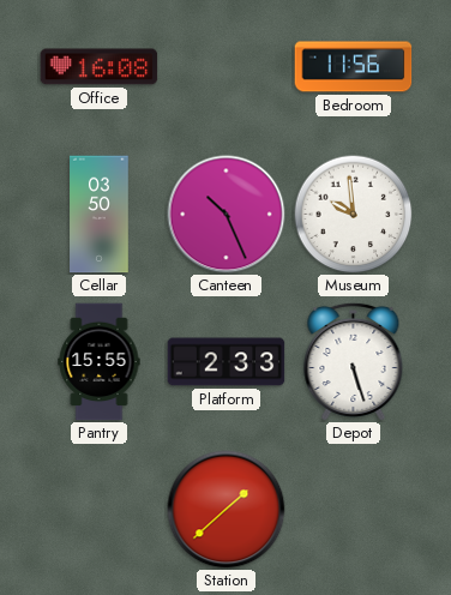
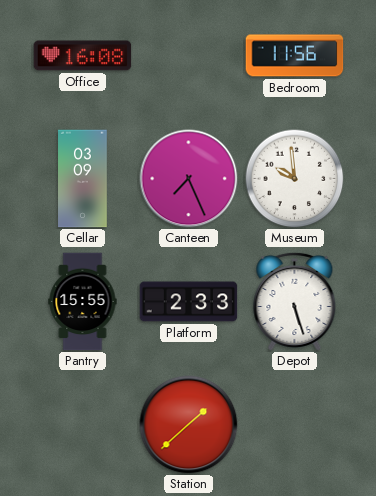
Cellar: 03:50 -> 03:09 (83, 179)
Canteen: 10:26 -> 7:26 (189, 179)
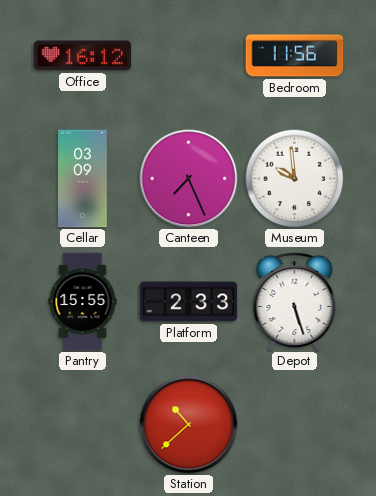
Office: 16:08 -> 16:12 (83, 56)
Station: 1:38 -> 10:38 (189, 425)
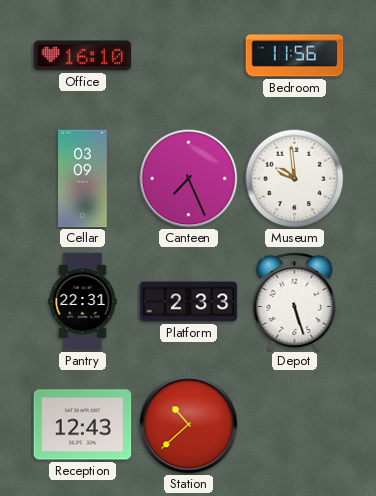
Office: 16:12 -> 16:10 (83, 56)
Pantry: 15:55 -> 22:31 (83, 302)
Reception: none -> 12:43 (83, 425)
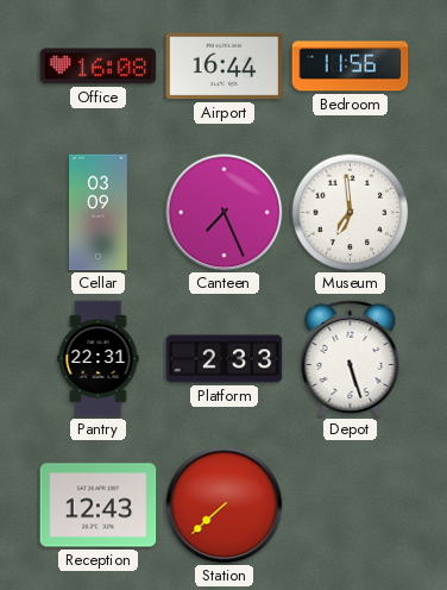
Office: 16:10 -> 16:08 (99, 67)
Airport: none -> 16:44 (225, 67)
Museum: 9:59 -> 6:59 (351, 213)
Station: 10:38 -> 7:38 (225, 506)
